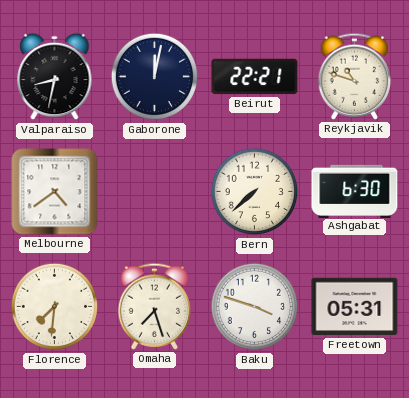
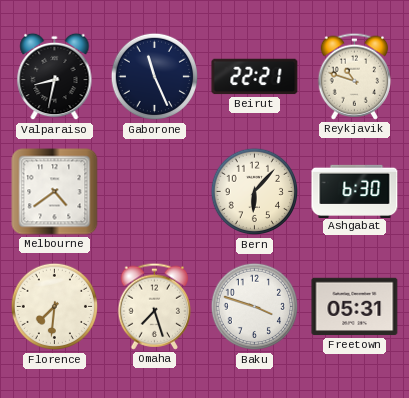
Gaborone: 12:02 -> 11:26 (155, 77)
Bern: 7:38 -> 6:07 (255, 192)
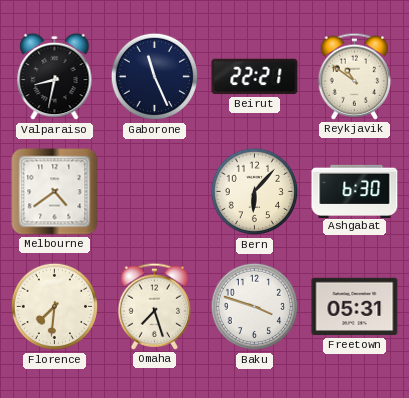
Reykjavik: 10:48 -> 10:51 (355, 76)
